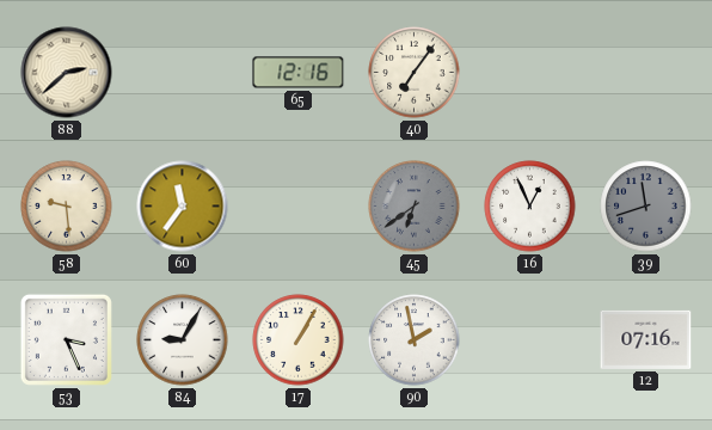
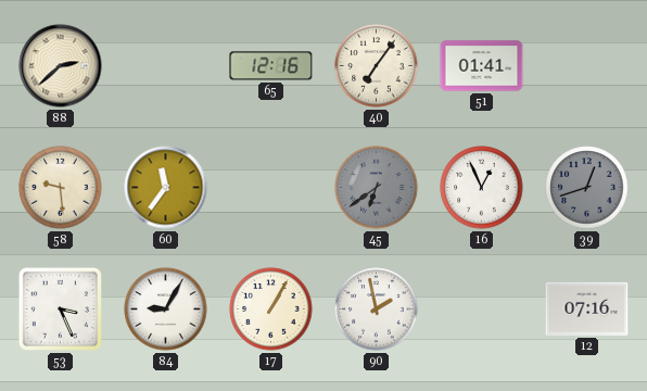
51: none -> 01:41 (482, 66)
39: 11:42 -> 12:42 (587, 188)
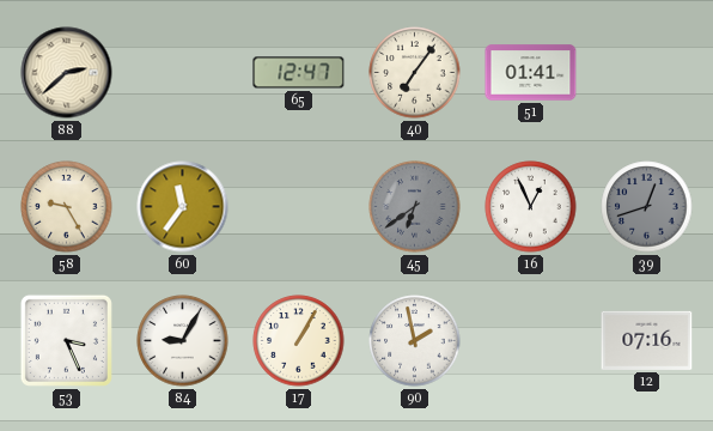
65: 12:16 -> 12:47 (299, 73)
58: 9:29 -> 9:25 (67, 207)
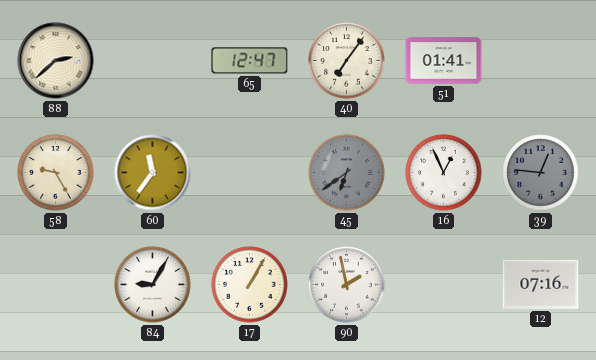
39: 12:42 -> 12:46 (541, 173)
53: 3:26 -> none (66, 340)
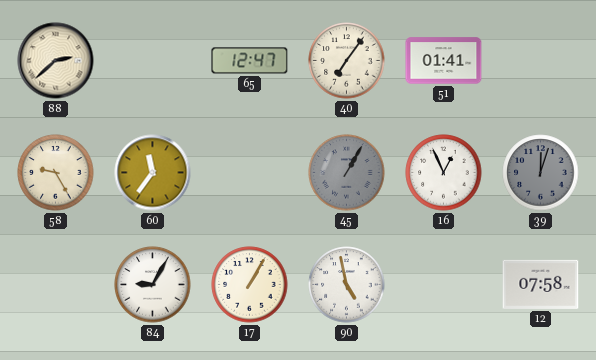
45: 6:39 -> 1:05 (347, 173)
39: 12:46 -> 12:03 (541, 173)
90: 1:58 -> 4:58 (347, 285)
12: 07:16 -> 07:58 (541, 284)
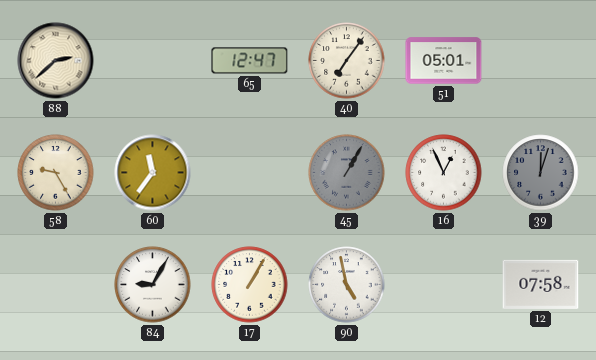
51: 01:41 -> 05:01 (444, 61)
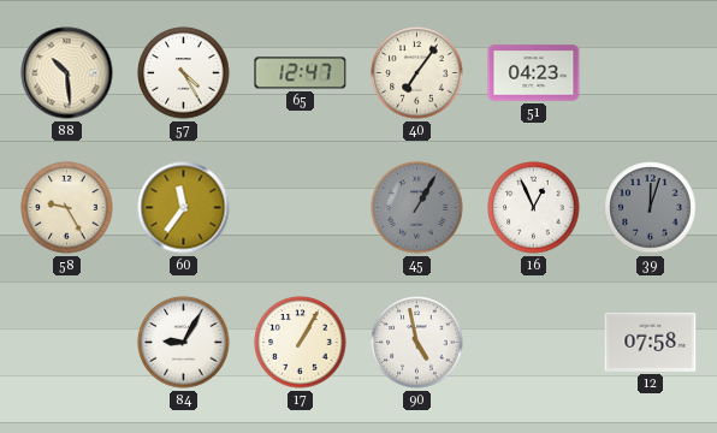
88: 2:38 -> 10:29 (67, 73)
57: none -> 4:25 (184, 73)
51: 05:01 -> 04:23 (534, 73)
